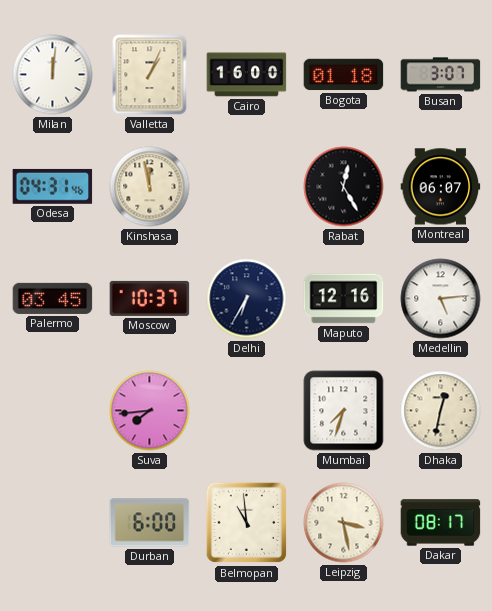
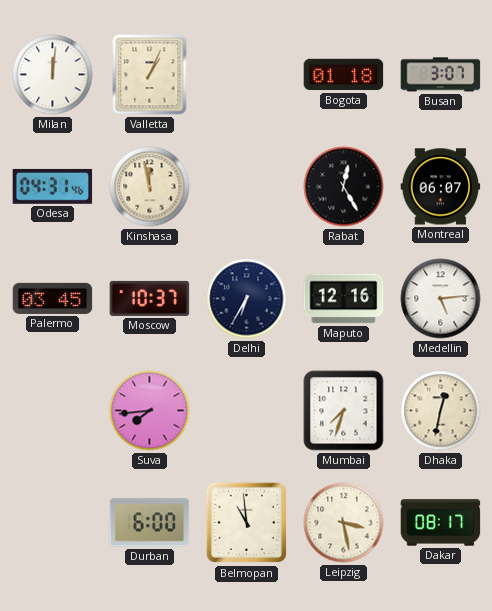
Cairo: 16:00 -> none (247, 75)
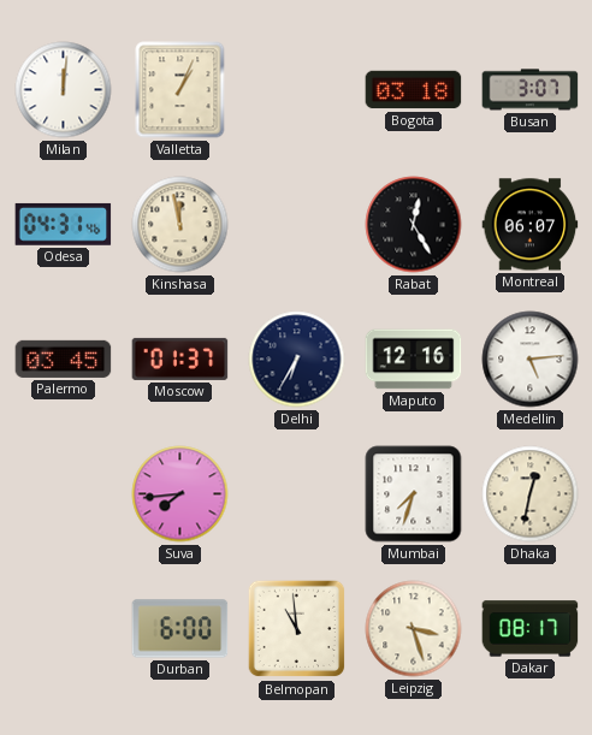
Bogota: 01:18 -> 03:18 (414, 90)
Moscow: 10:37 -> 01:37 (180, 358)
Leipzig: 3:28 -> 3:27 (414, 629)
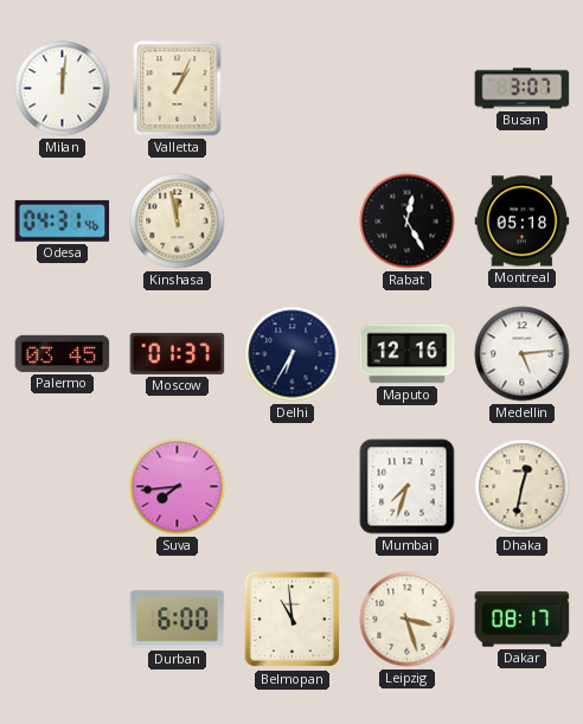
Bogota: 03:18 -> none (414, 90)
Montreal: 06:07 -> 05:18 (523, 222)
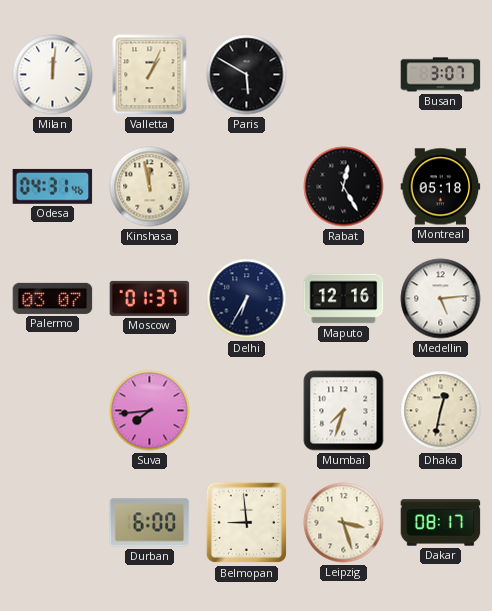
Paris: none -> 5:50 (247, 75)
Palermo: 03:45 -> 03:07 (53, 298)
Belmopan: 10:59 -> 8:59 (247, 523)
